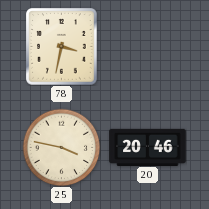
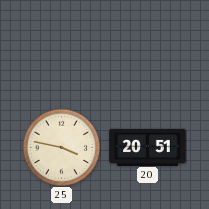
78: 3:32 -> none (62, 47)
20: 20:46 -> 20:51 (148, 147)
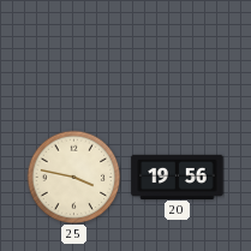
20: 20:51 -> 19:56 (178, 177)
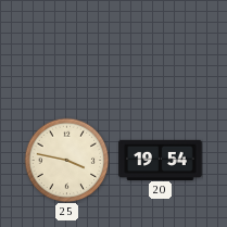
20: 19:56 -> 19:54 (161, 160)
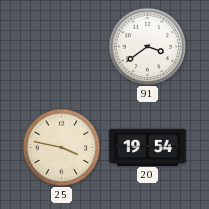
91: none -> 3:39 (147, 46)
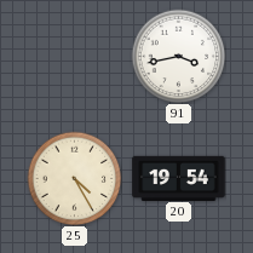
91: 3:39 -> 3:43 (178, 56)
25: 3:47 -> 4:25 (74, 178)
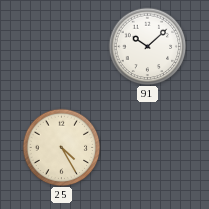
91: 3:43 -> 10:08 (147, 46)
20: 19:54 -> none (179, 178)
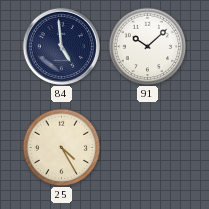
84: none -> 4:59 (61, 46)
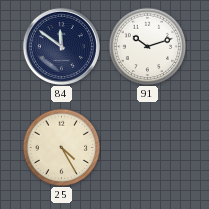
84: 4:59 -> 11:51 (61, 46)
91: 10:08 -> 10:12 (147, 46)
